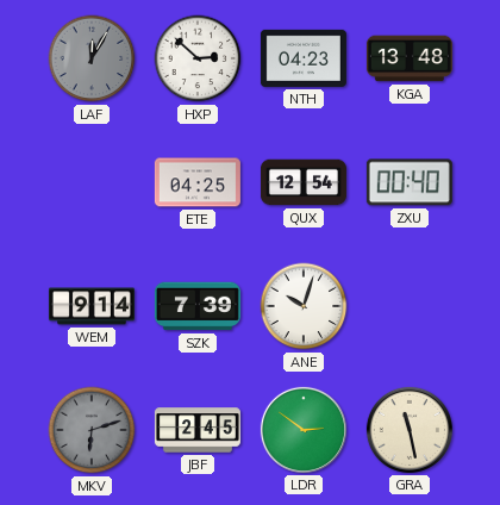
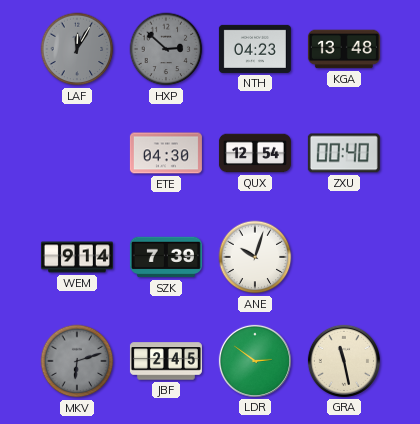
HXP dial: white -> grey (166, 49)
ETE: 04:25 -> 04:30 (166, 153)
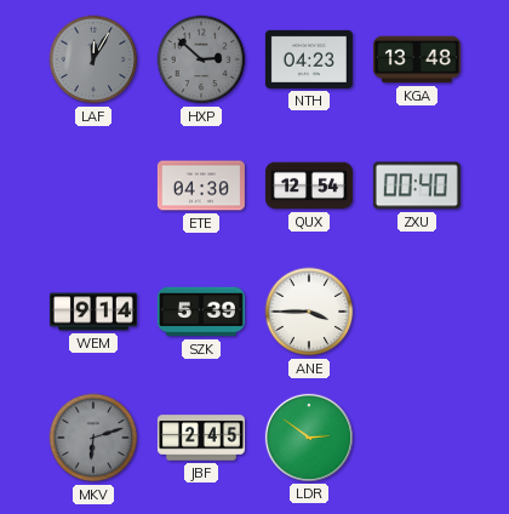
SZK: 7:39 -> 5:39 (201, 312)
ANE: 10:03 -> 3:45 (309, 312)
GRA: 11:28 -> none (344, 361)
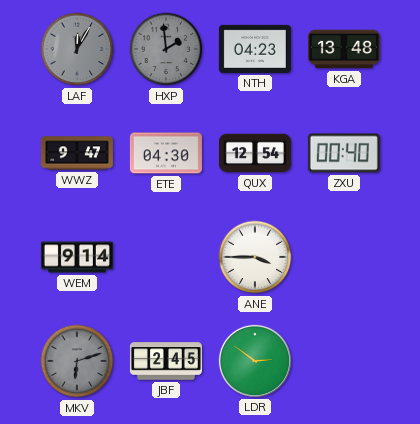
HXP: 2:52 -> 1:59 (166, 49)
WWZ: none -> 9:47 (77, 153)
SZK: 5:39 -> none (201, 312)
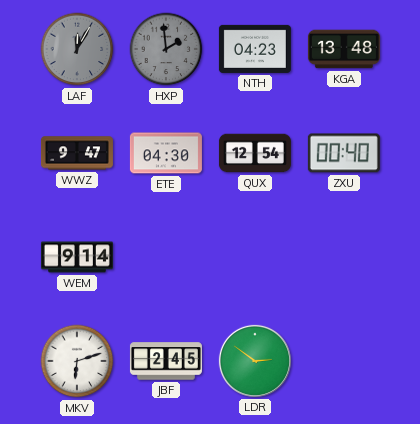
ANE: 3:45 -> none (255, 257)
MKV dial: grey -> white (77, 361)
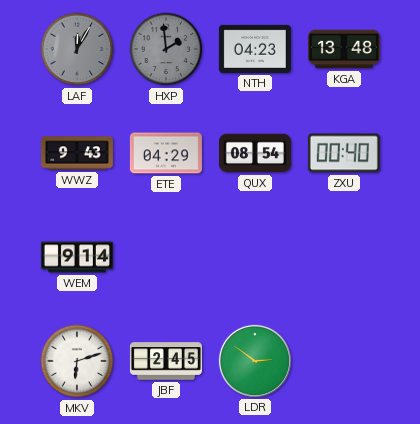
WWZ: 9:47 -> 9:43 (77, 153)
ETE: 04:30 -> 04:29 (166, 153)
QUX: 12:54 -> 08:54 (255, 153)
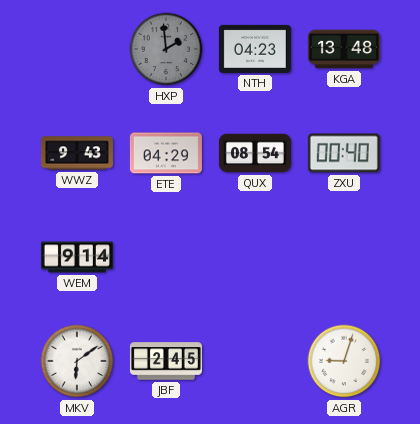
LAF: 12:05 -> none (77, 49)
MKV: 6:12 -> 6:09 (77, 361)
LDR: 2:51 -> none (255, 361)
AGR: none -> 9:03 (344, 361)
